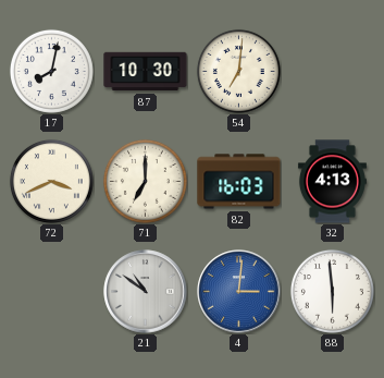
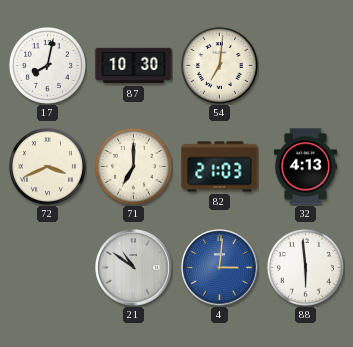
82: 16:03 -> 21:03 (220, 167)
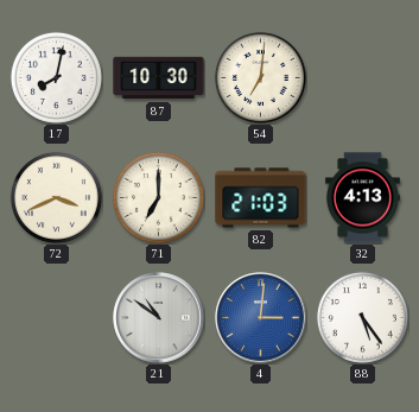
88: 5:59 -> 5:24 (362, 317)
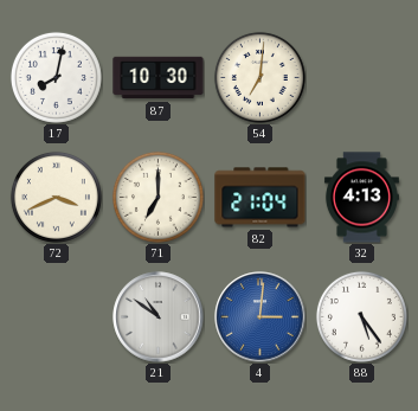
82: 21:03 -> 21:04 (261, 198)
